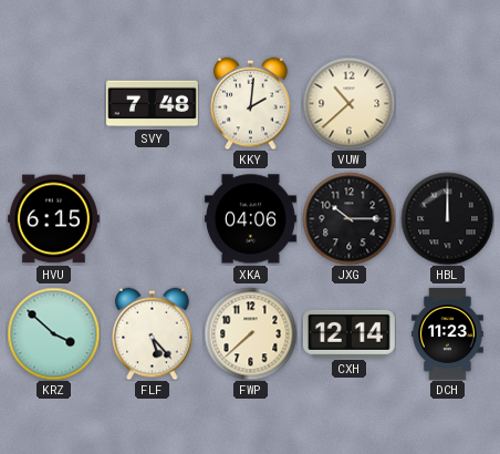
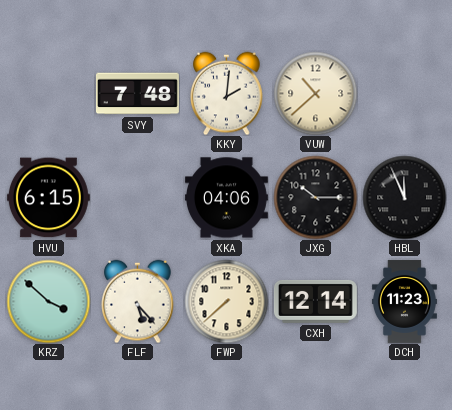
HBL: 12:00 -> 11:56 (404, 197)
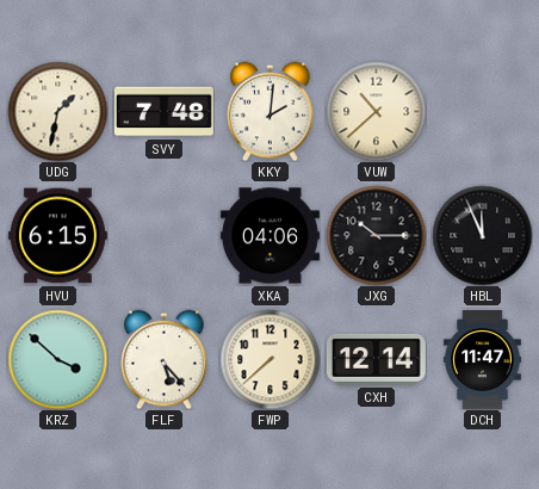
UDG: none -> 1:32 (57, 111)
DCH: 11:23 -> 11:47 (482, 359)
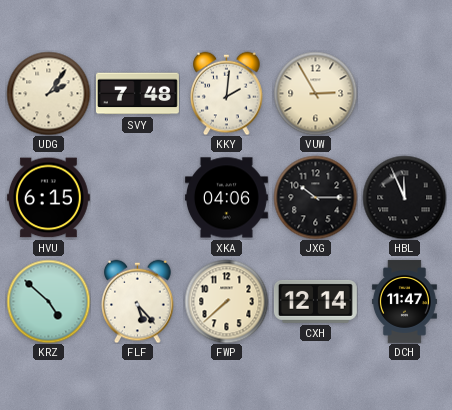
UDG: 1:32 -> 2:06 (48, 93)
VUW: 10:38 -> 2:55 (315, 93)
KRZ: 3:52 -> 4:52 (48, 301)
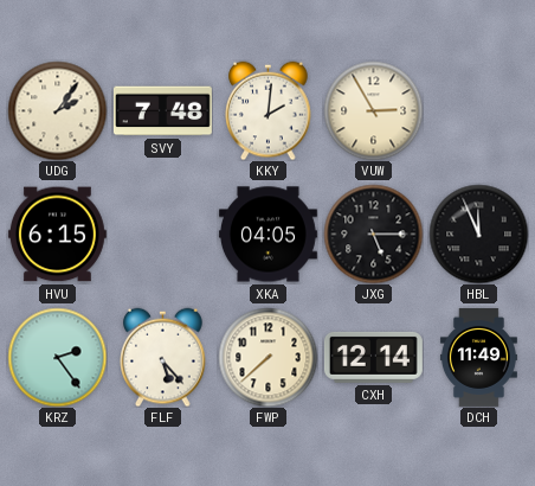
XKA: 04:06 -> 04:05 (267, 235)
JXG: 10:15 -> 5:15 (373, 234)
KRZ: 4:52 -> 2:24 (57, 357)
DCH: 11:47 -> 11:49 (478, 357)
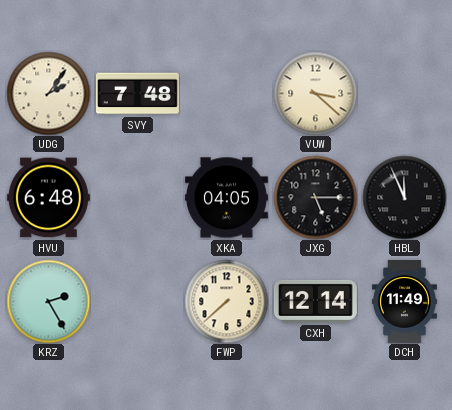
KKY: 2:01 -> none (269, 110)
VUW: 2:55 -> 3:22 (315, 93)
HVU: 6:15 -> 6:48 (48, 198)
KRZ: 2:24 -> 2:25 (48, 301)
FLF: 5:23 -> none (163, 357)
